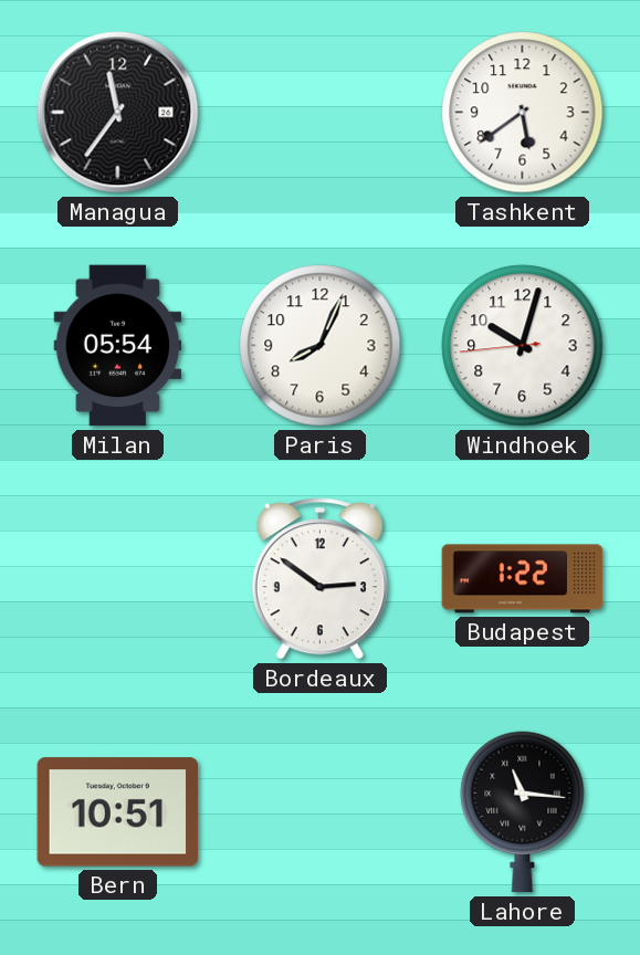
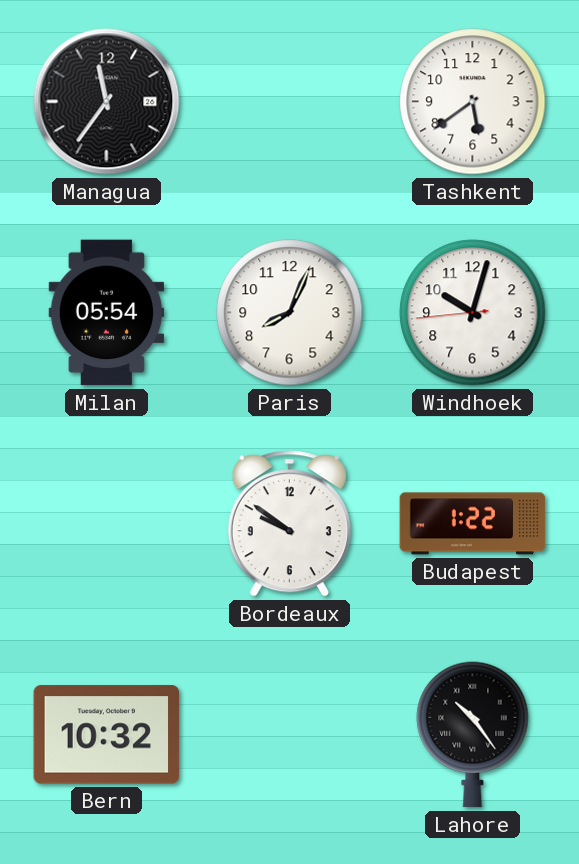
Bordeaux: 2:51 -> 9:51 (289, 524)
Bern: 10:51 -> 10:32 (107, 735)
Lahore: 11:16 -> 10:24 (473, 735)
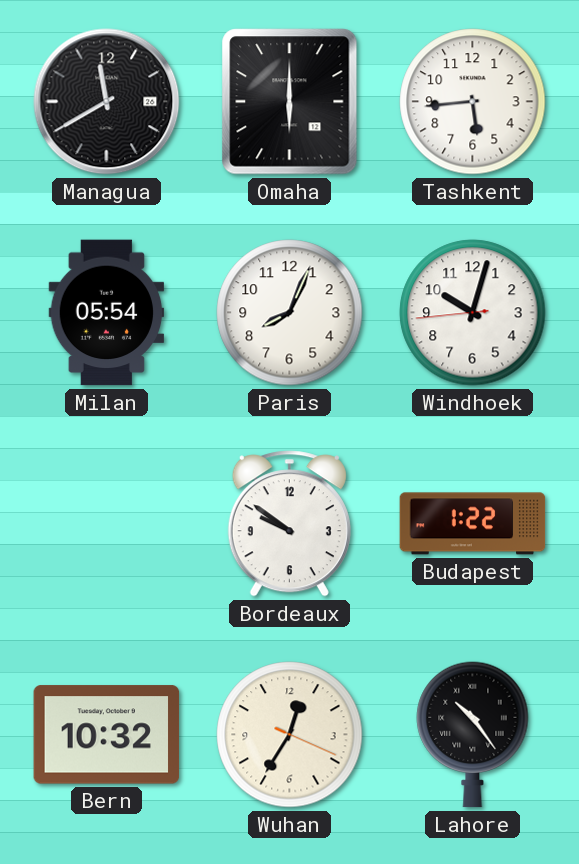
Managua: 11:36 -> 11:40 (107, 102)
Omaha: none -> 6:00 (290, 102)
Tashkent: 5:39 -> 5:44 (473, 102)
Wuhan: none -> 12:35 (290, 735)
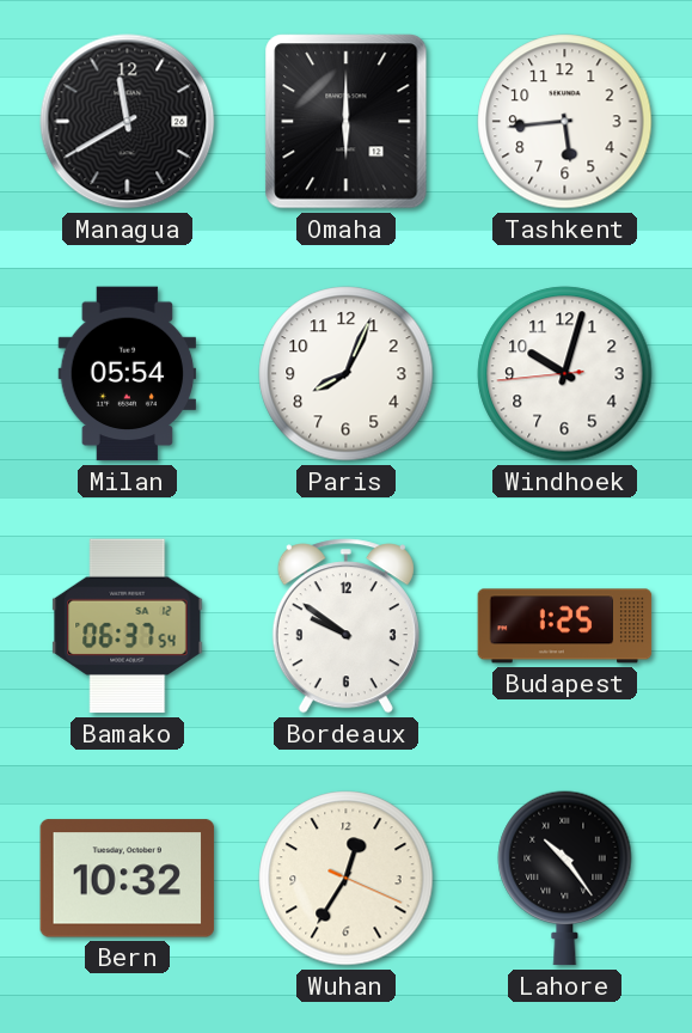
Bamako: none -> 06:37 (128, 626)
Budapest: 1:22 -> 1:25 (565, 626)
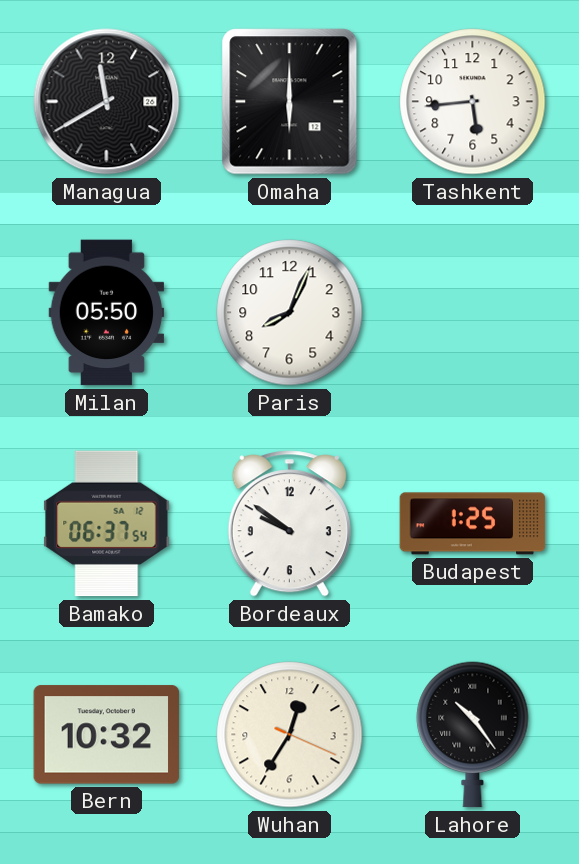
Milan: 05:54 -> 05:50 (107, 313)
Windhoek: 10:02 -> none (565, 374)
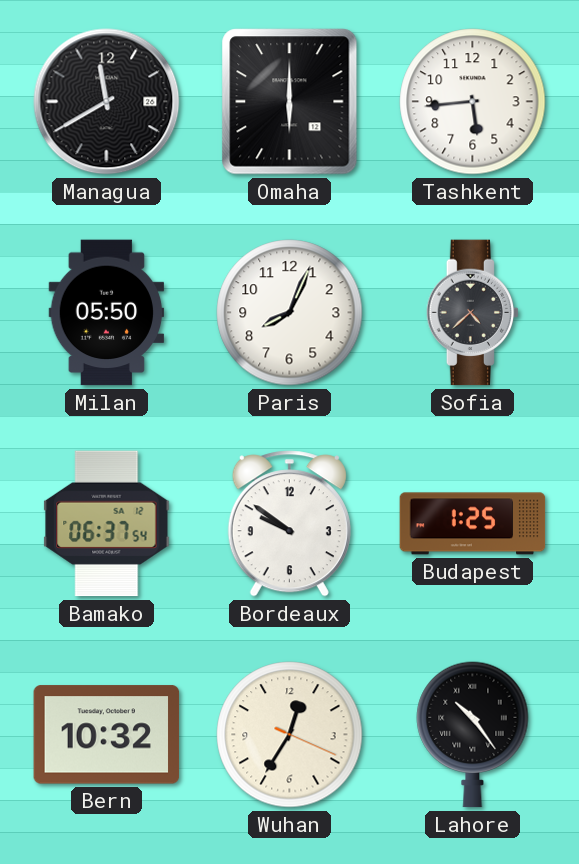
Sofia: none -> 4:38 (473, 313)
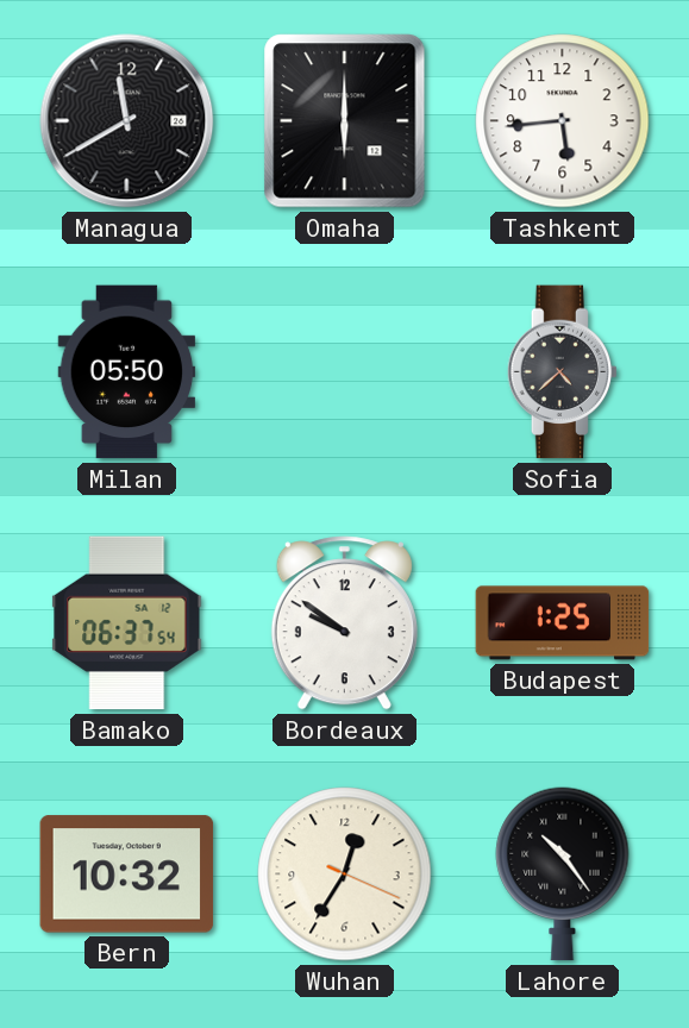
Paris: 8:04 -> none (290, 313)
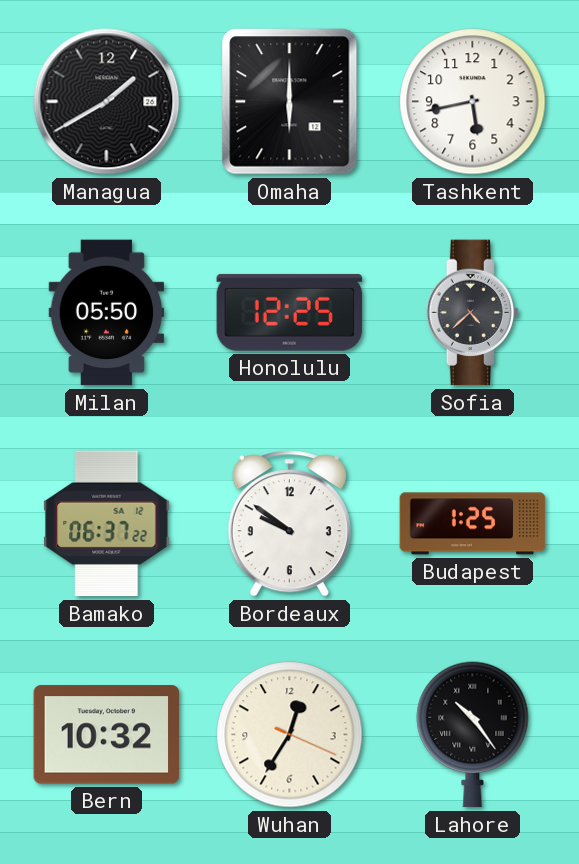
Managua: 11:40 -> 1:40 (107, 102)
Tashkent: 5:44 -> 5:43 (473, 102)
Honolulu: none -> 12:25 (290, 312)
Bamako: 06:37:54 -> 06:37:22 (107, 524)
